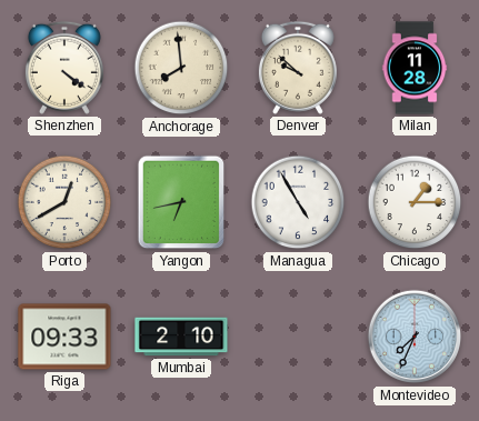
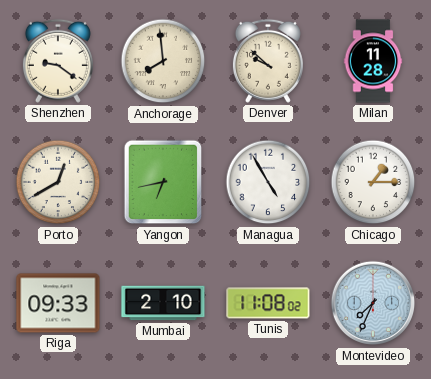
Shenzhen: 4:21 -> 9:21 (58, 61)
Tunis: none -> 11:08 (268, 303)
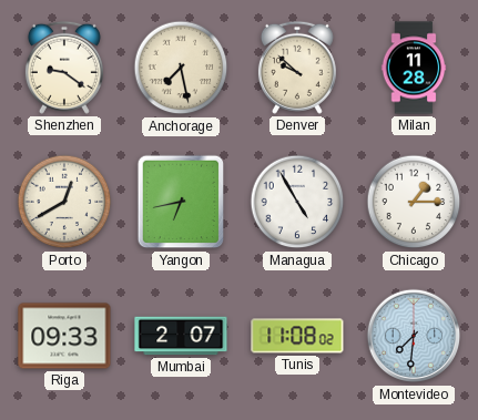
Anchorage: 7:59 -> 7:28 (181, 68)
Mumbai: 2:10 -> 2:07 (181, 336)
Montevideo: 7:34 -> 7:31 (414, 336)
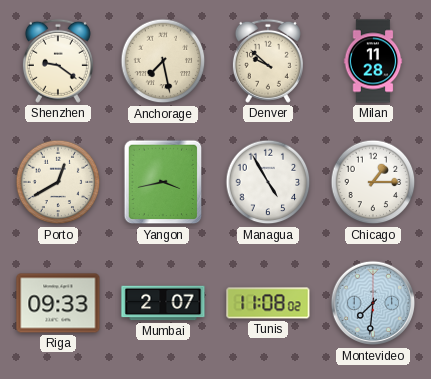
Yangon: 6:43 -> 3:43 (163, 182)
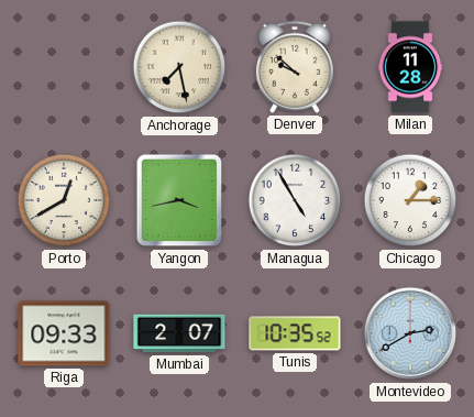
Shenzhen: 9:21 -> none (58, 61)
Tunis: 11:08 -> 10:35 (295, 333)
Montevideo: 7:31 -> 2:40 (410, 333)
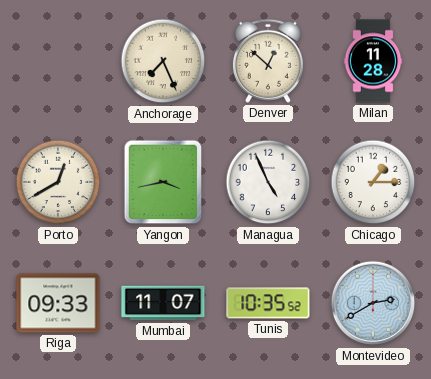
Anchorage: 7:28 -> 7:26 (163, 61)
Denver: 9:52 -> 12:52 (268, 61)
Managua: 4:55 -> 4:56 (268, 182)
Mumbai: 2:07 -> 11:07 (163, 303)
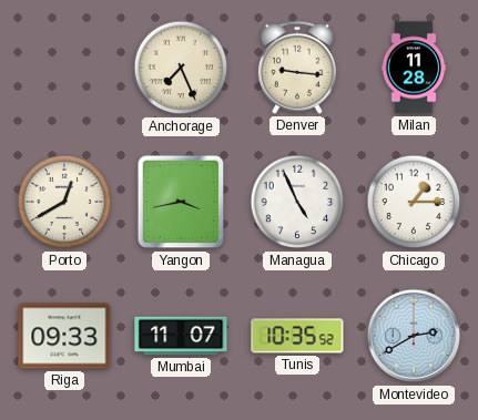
Denver: 12:52 -> 9:16 (297, 68)
